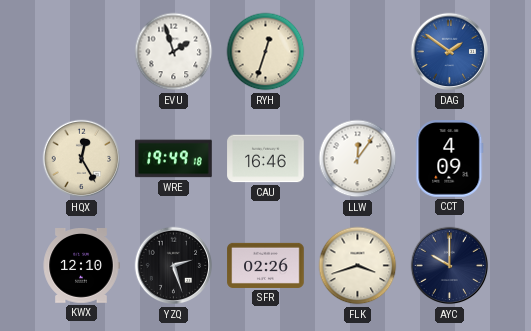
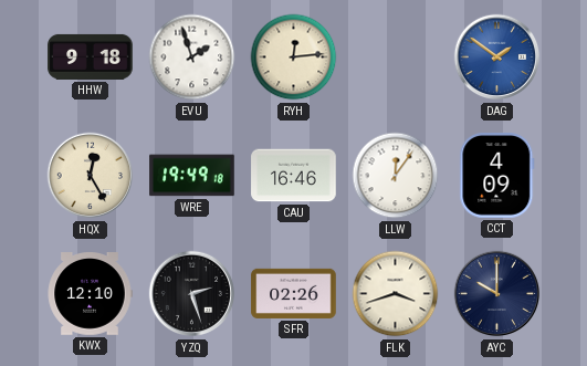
HHW: none -> 9:18 (91, 56)
RYH: 12:33 -> 12:14 (294, 57)
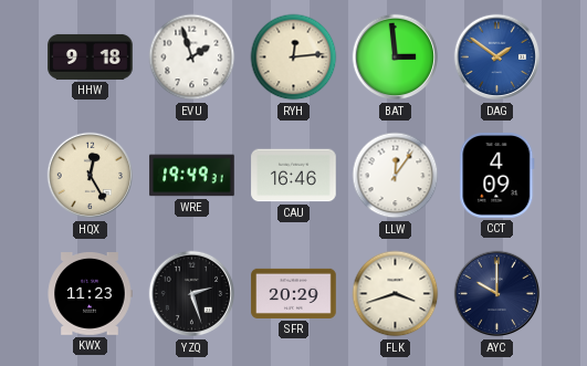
BAT: none -> 2:59 (396, 57)
WRE: 19:49:18 -> 19:49:31 (192, 176)
KWX: 12:10 -> 11:23 (90, 294)
SFR: 02:26 -> 20:29 (294, 293)
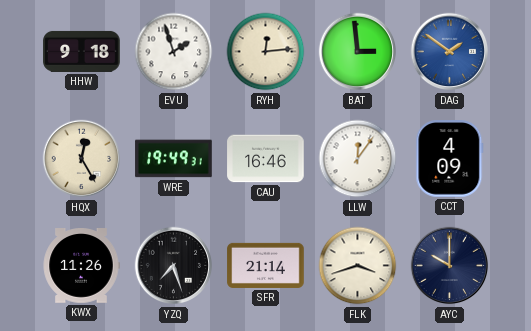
KWX: 11:23 -> 11:26 (81, 266)
YZQ: 2:27 -> 7:27 (174, 266)
SFR: 20:29 -> 21:14 (266, 265)
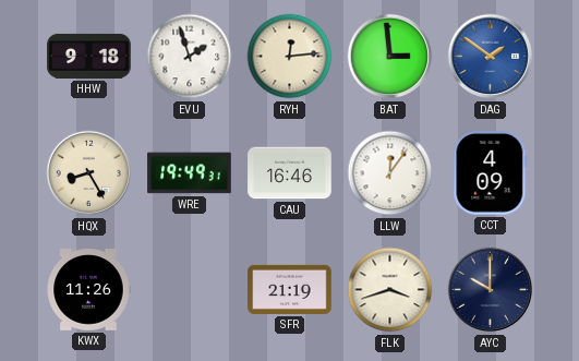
HQX: 12:25 -> 8:25 (89, 173)
YZQ: 7:27 -> none (174, 266)
SFR: 21:14 -> 21:19 (290, 289)
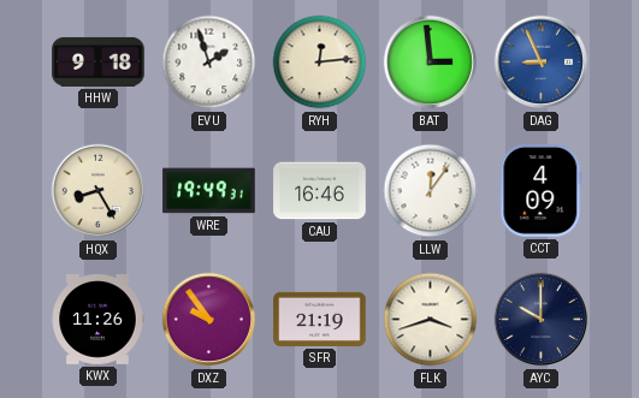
DAG: 1:51 -> 8:56 (542, 63)
DXZ: none -> 9:54 (209, 320)
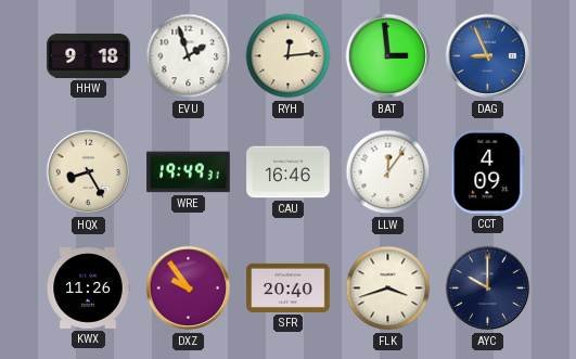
SFR: 21:19 -> 20:40 (289, 287)
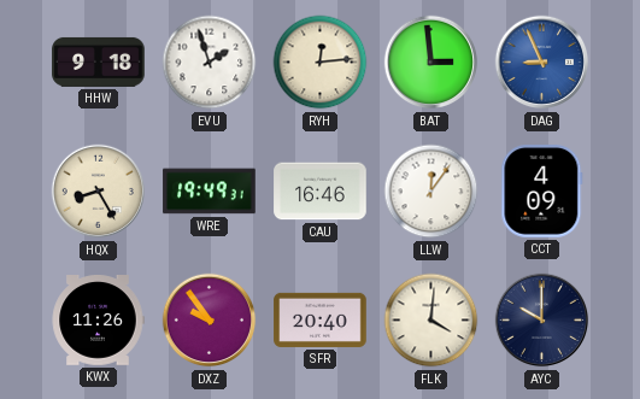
FLK: 3:42 -> 4:01 (431, 321)
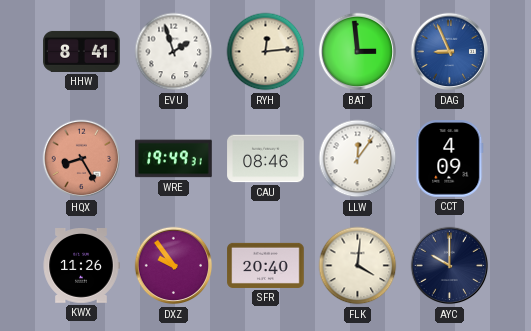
HHW: 9:18 -> 8:41 (82, 51)
HQX dial: cream -> salmon (82, 159)
CAU: 16:46 -> 08:46 (266, 159)
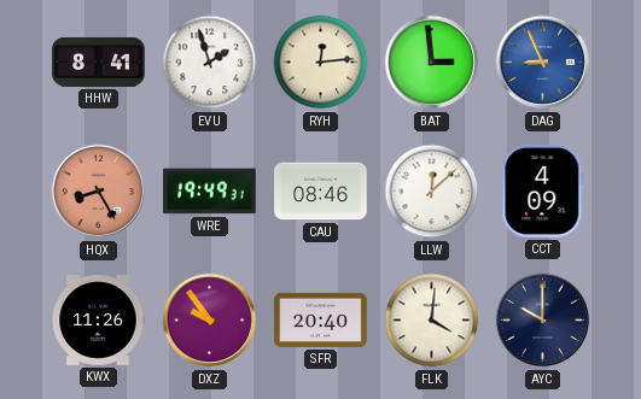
LLW: 12:06 -> 12:08 (432, 192)
